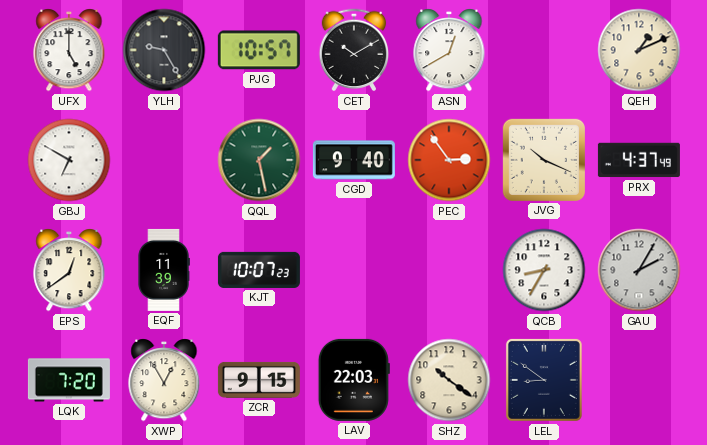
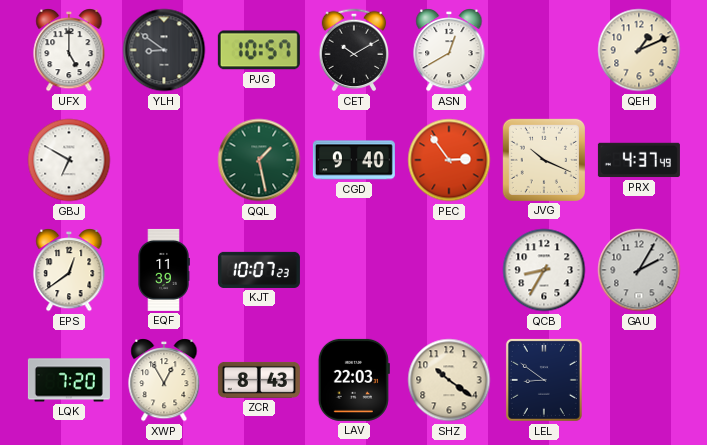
YLH: 9:25 -> 8:51 (164, 50)
ZCR: 9:15 -> 8:43 (259, 380)
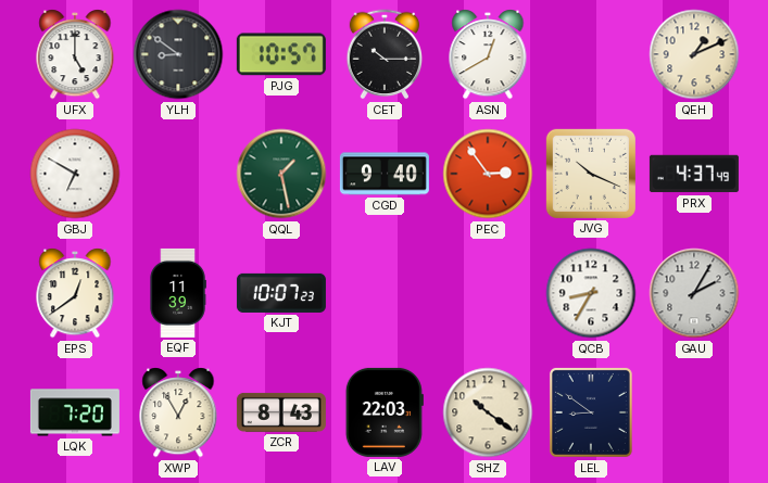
CET: 10:10 -> 10:15 (385, 54)
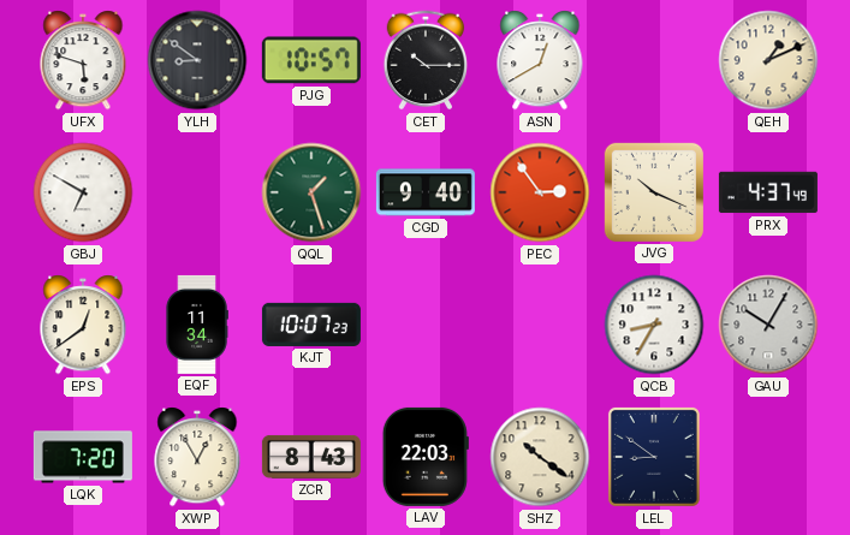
UFX: 5:00 -> 5:48 (83, 60)
QQL: 1:28 -> 1:27 (311, 192)
EQF: 11:39 -> 11:34 (197, 325)
GAU: 2:05 -> 10:05 (768, 325)
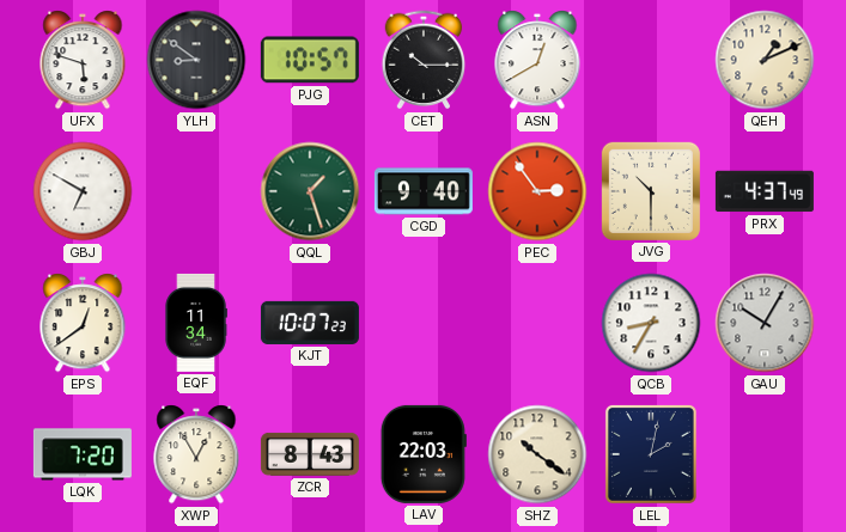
JVG: 10:19 -> 10:30 (651, 191)
LEL: 8:51 -> 2:02 (651, 454)
